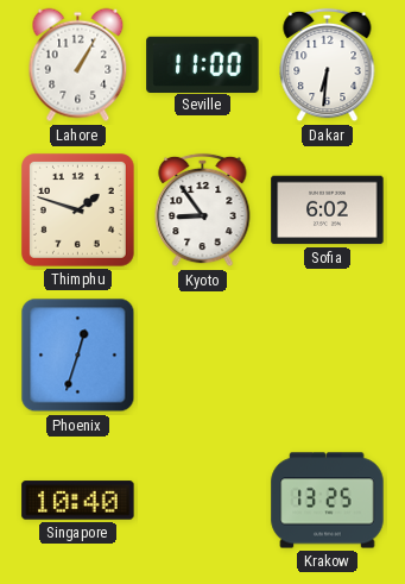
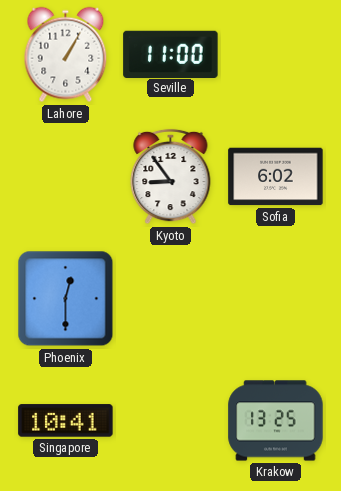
Dakar: 6:31 -> none (328, 65)
Thimphu: 1:48 -> none (78, 211)
Phoenix: 12:33 -> 12:30 (66, 299)
Singapore: 10:40 -> 10:41 (66, 421)
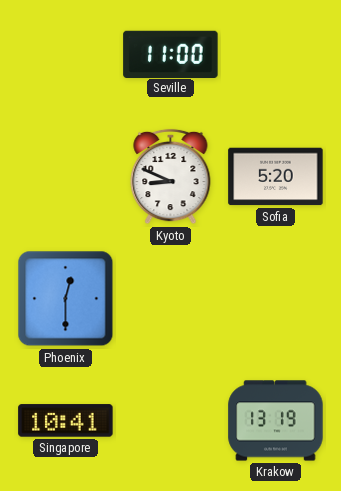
Lahore: 1:05 -> none (66, 55)
Kyoto: 8:54 -> 8:49 (171, 177)
Sofia: 6:02 -> 5:20 (276, 177)
Krakow: 13:25 -> 13:19 (276, 421)
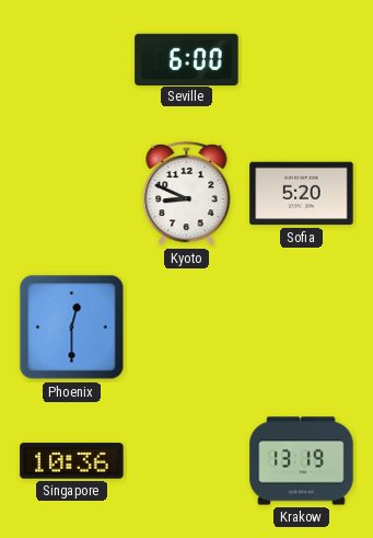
Seville: 11:00 -> 6:00 (187, 59)
Singapore: 10:41 -> 10:36 (72, 461)
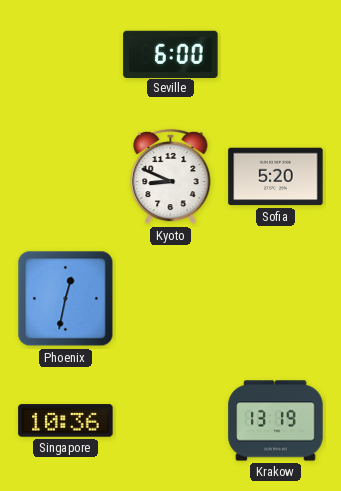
Phoenix: 12:30 -> 12:32 (66, 299)
